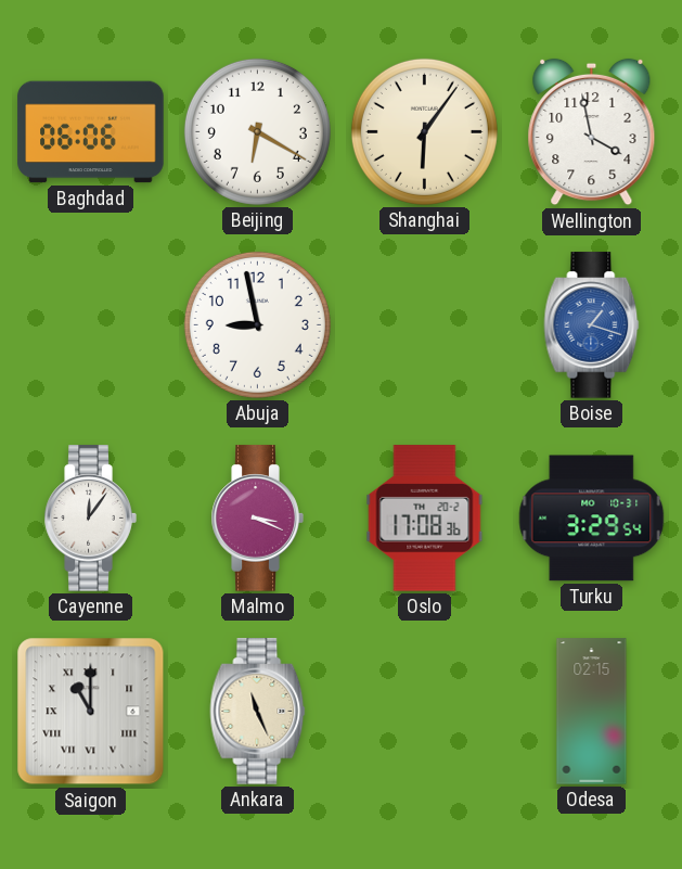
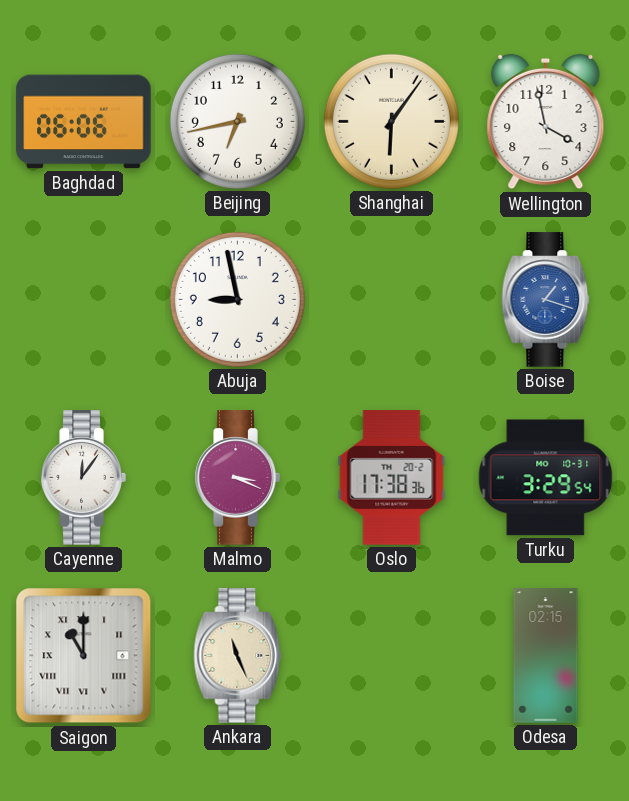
Beijing: 6:20 -> 6:43 (237, 121)
Oslo: 17:08 -> 17:38 (392, 478)
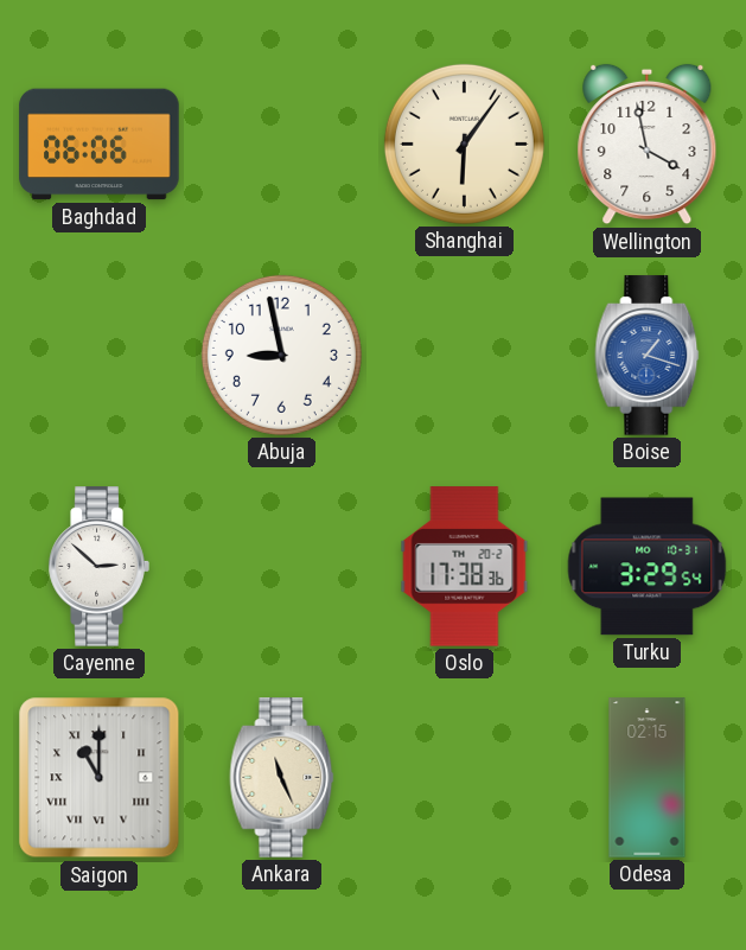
Beijing: 6:43 -> none (237, 121)
Cayenne: 12:06 -> 2:52 (98, 567)
Malmo: 3:19 -> none (237, 478)
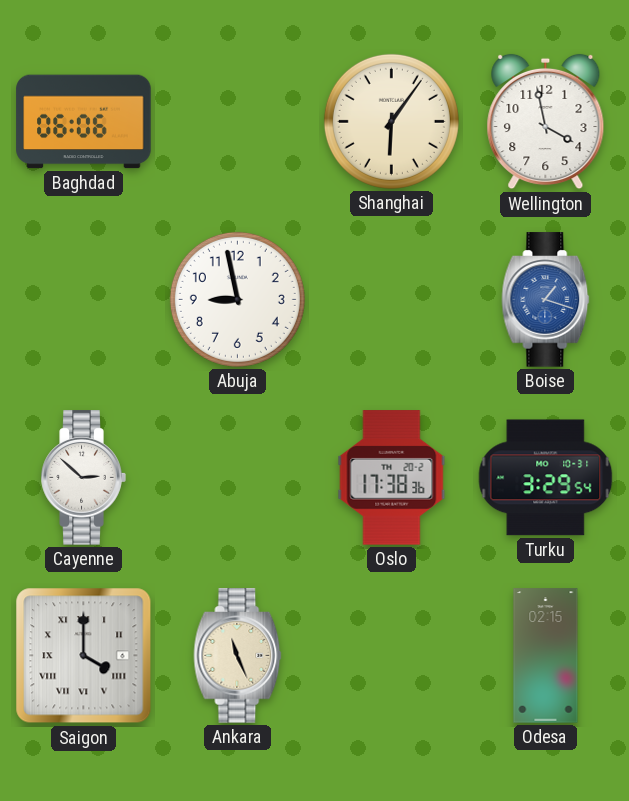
Saigon: 11:00 -> 4:00 (84, 656)
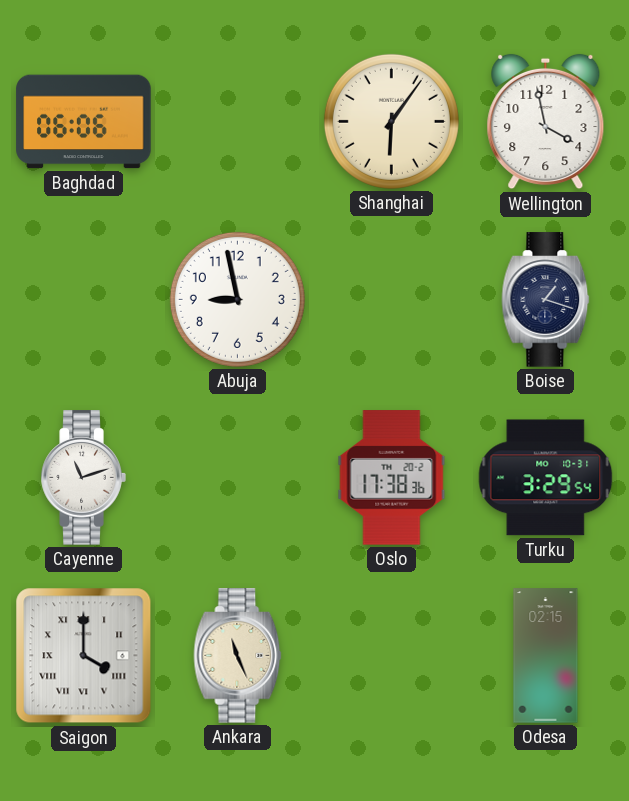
Boise dial: blue -> navy (546, 300)
Cayenne: 2:52 -> 11:12 (83, 478)
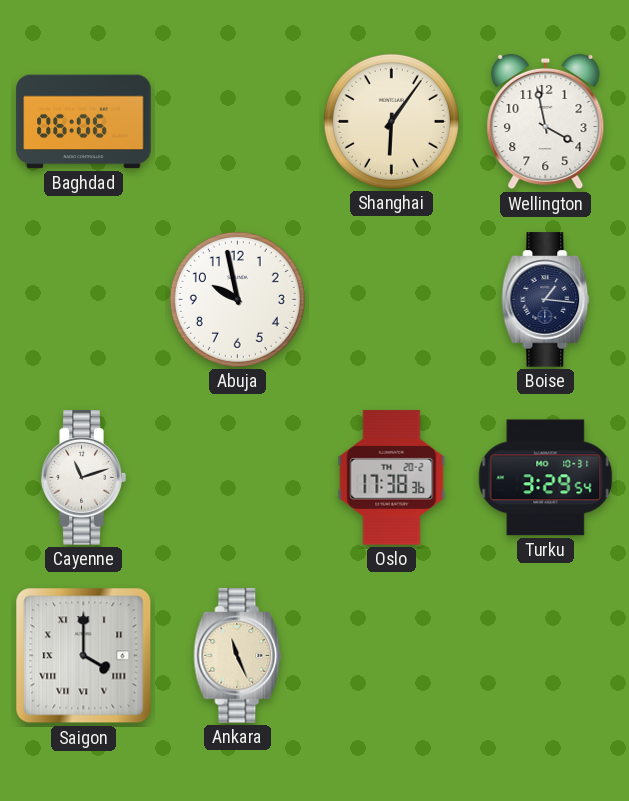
Abuja: 8:58 -> 9:58 (237, 299)
Boise: 1:18 -> 1:16 (546, 300)
Odesa: 02:15 -> none (546, 656)
